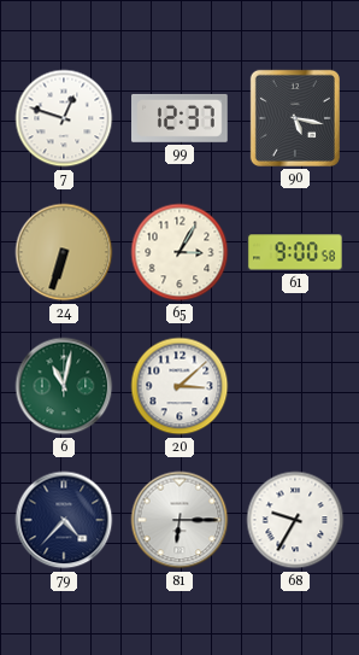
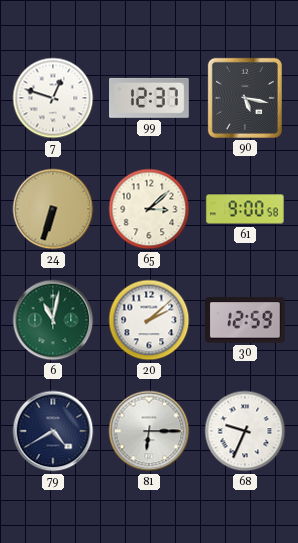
65: 3:05 -> 3:08 (149, 209)
20: 3:08 -> 2:08 (149, 320)
30: none -> 12:59 (246, 320)
79: 4:37 -> 4:40 (53, 431)
68: 9:35 -> 9:34 (245, 431)
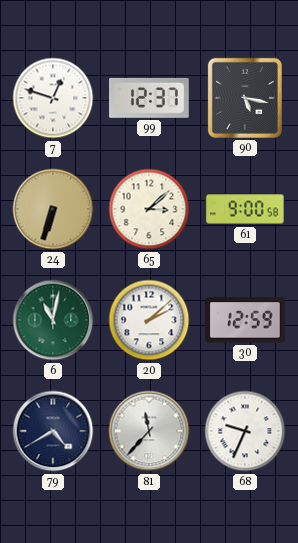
81: 6:15 -> 11:37 (149, 431)
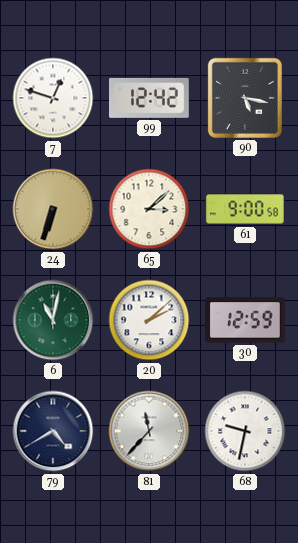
99: 12:37 -> 12:42 (150, 98)
68: 9:34 -> 9:32 (245, 431)
